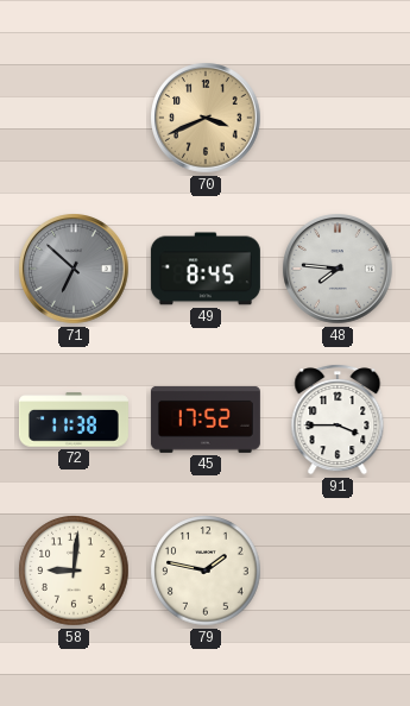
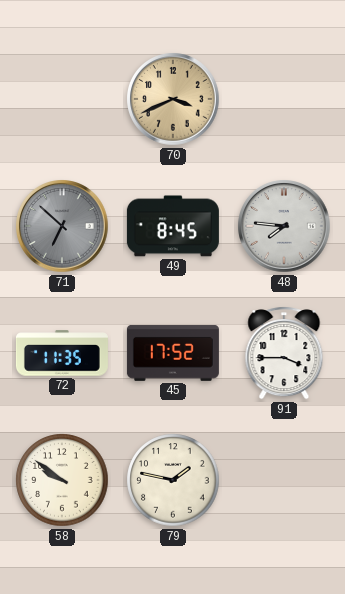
72: 11:38 -> 11:35 (62, 353)
58: 9:01 -> 9:51 (62, 480)
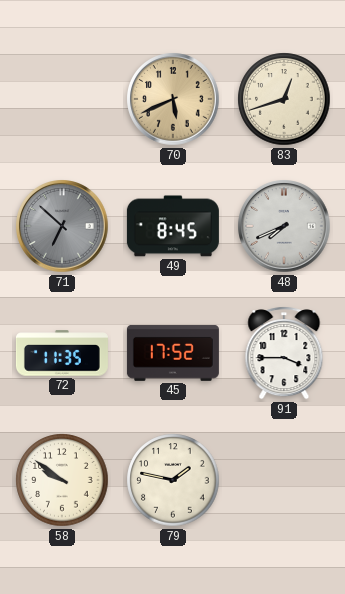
70: 3:41 -> 5:41 (173, 99)
83: none -> 12:42 (284, 99)
48: 7:46 -> 7:41 (284, 226)
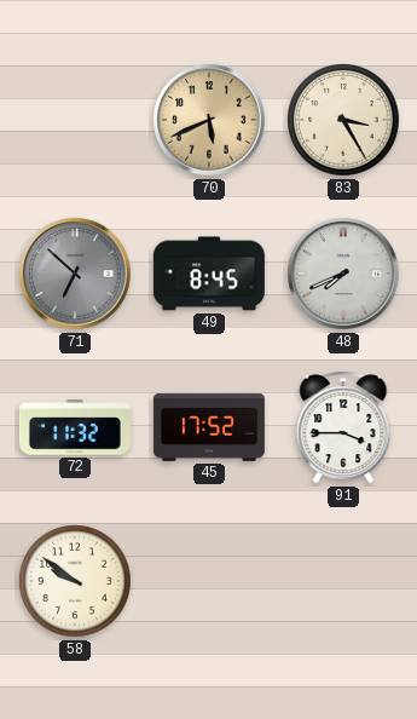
83: 12:42 -> 3:25 (343, 120)
72: 11:35 -> 11:32 (75, 427)
79: 1:47 -> none (173, 480)
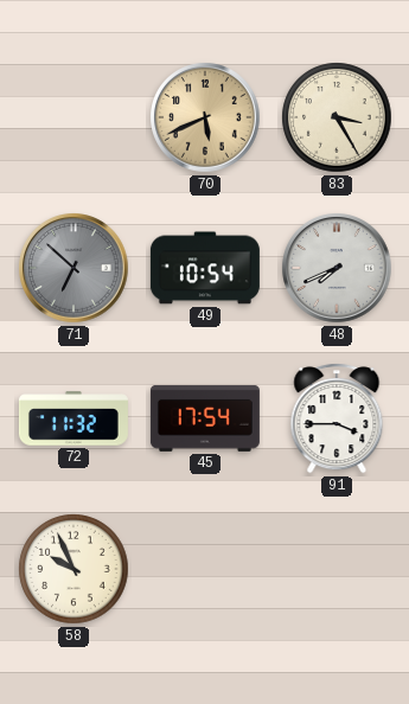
49: 8:45 -> 10:54 (205, 268)
45: 17:52 -> 17:54 (205, 418)
58: 9:51 -> 9:56 (74, 569)
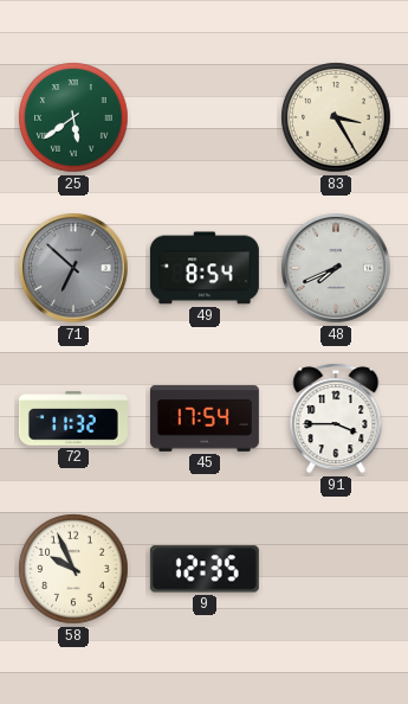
25: none -> 5:39 (73, 117)
70: 5:41 -> none (205, 117)
49: 10:54 -> 8:54 (205, 268)
9: none -> 12:35 (205, 569)
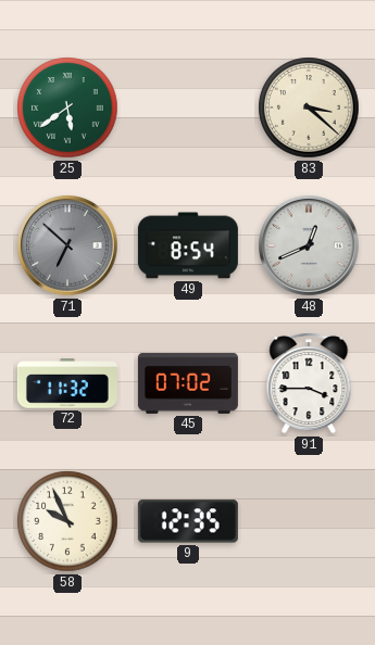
83: 3:25 -> 3:22 (309, 107)
48: 7:41 -> 12:41 (309, 245)
45: 17:54 -> 07:02 (188, 383)
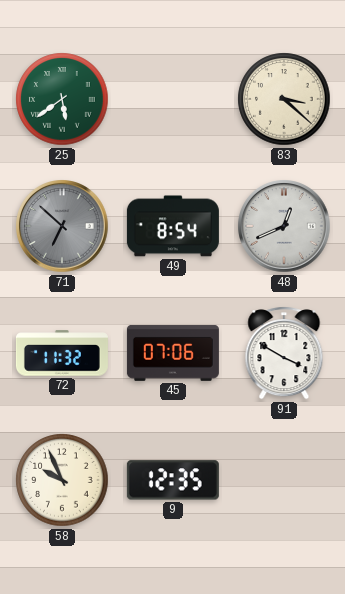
45: 07:02 -> 07:06 (173, 353)
91: 3:45 -> 3:50 (284, 353)
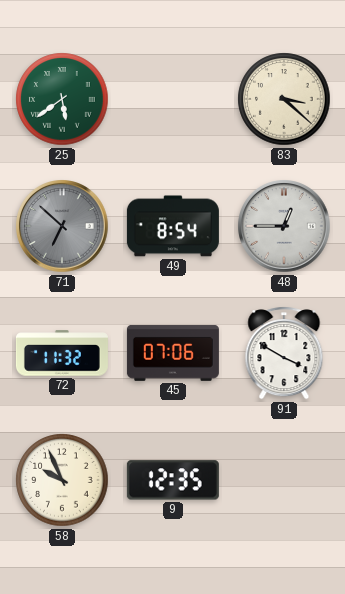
48: 12:41 -> 12:45 (284, 226)
